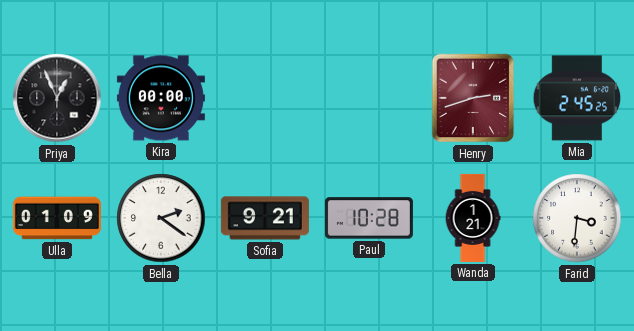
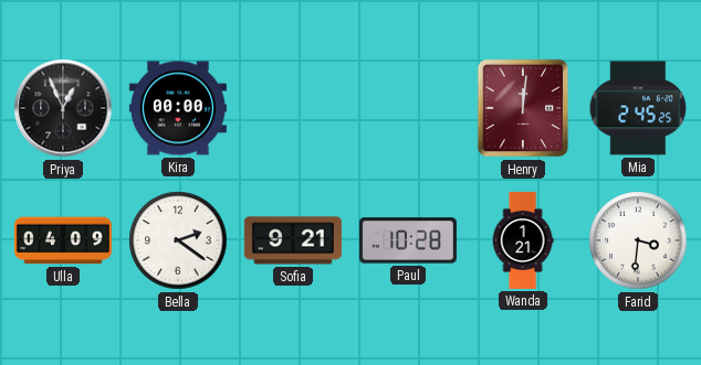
Henry: 2:42 -> 12:01 (523, 108)
Ulla: 01:09 -> 04:09 (63, 240)
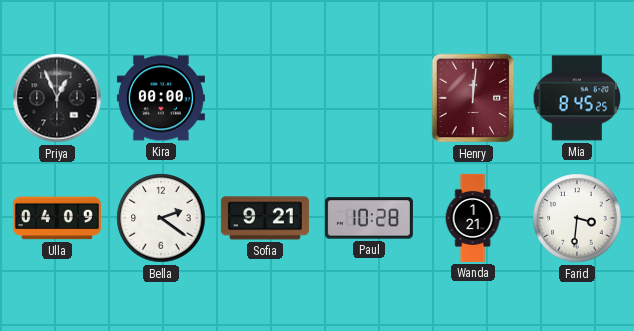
Mia: 2:45 -> 8:45 (577, 98)
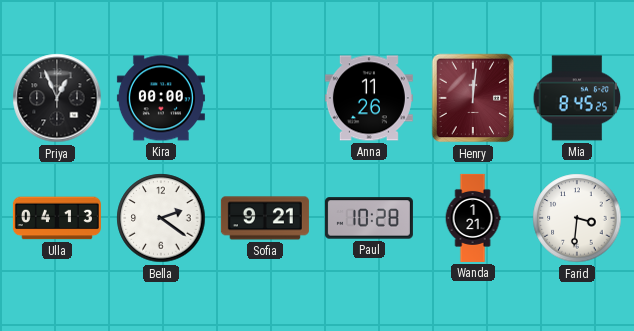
Anna: none -> 11:26 (369, 98)
Ulla: 04:09 -> 04:13 (57, 218)
